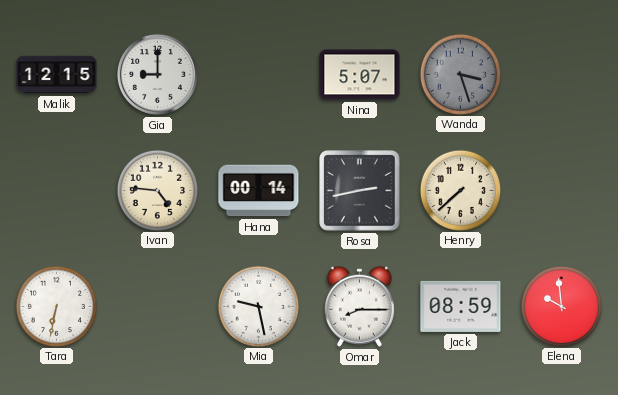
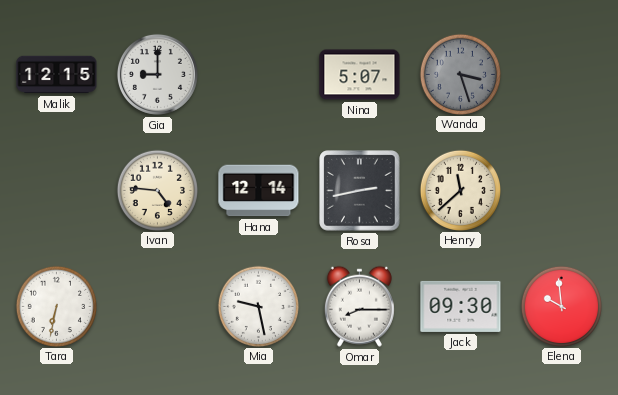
Hana: 00:14 -> 12:14 (259, 191)
Henry: 7:38 -> 11:38 (460, 190)
Jack: 08:59 -> 09:30 (461, 306)
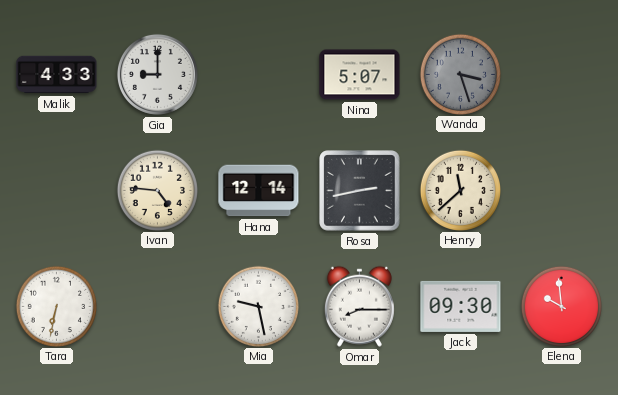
Malik: 12:15 -> 4:33 (57, 75)
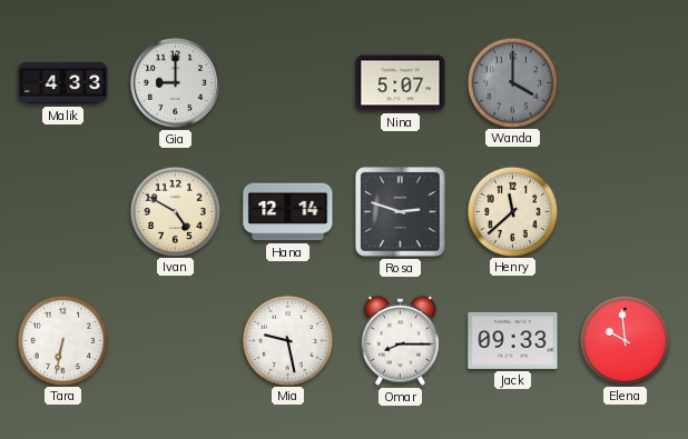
Wanda: 3:27 -> 4:00 (512, 82)
Ivan: 4:46 -> 4:50 (175, 211)
Rosa: 2:43 -> 2:48 (401, 212)
Jack: 09:30 -> 09:33 (513, 340)
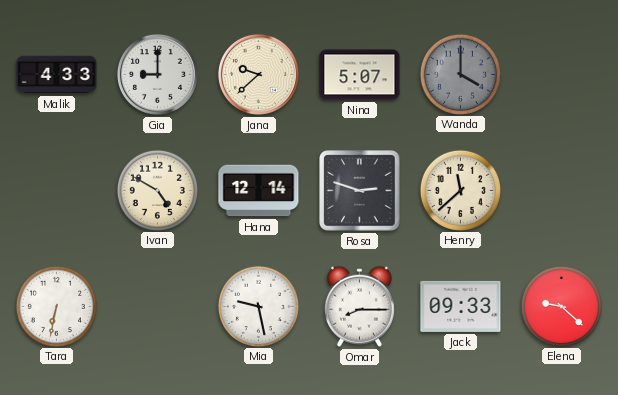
Jana: none -> 9:38 (258, 74)
Elena: 9:59 -> 9:22 (561, 306)
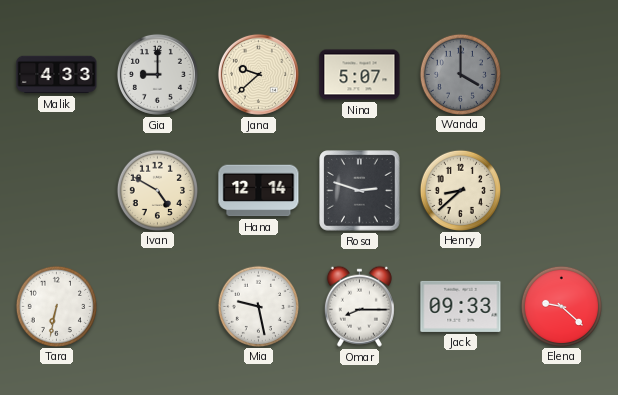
Henry: 11:38 -> 8:38 (460, 190)
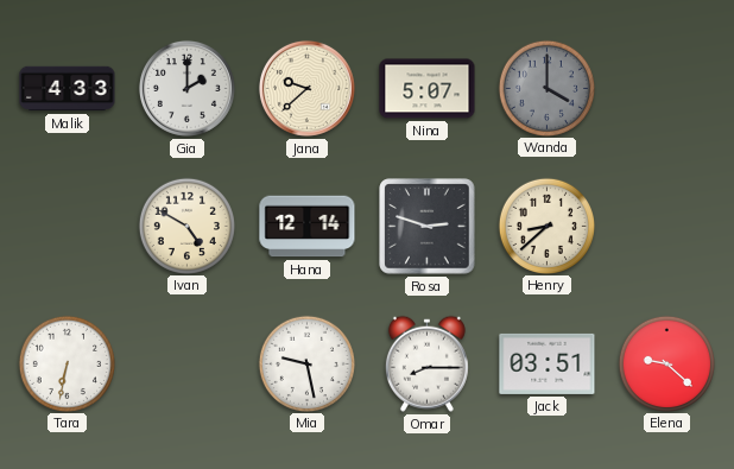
Gia: 9:00 -> 2:00 (186, 88)
Jack: 09:33 -> 03:51 (548, 363)
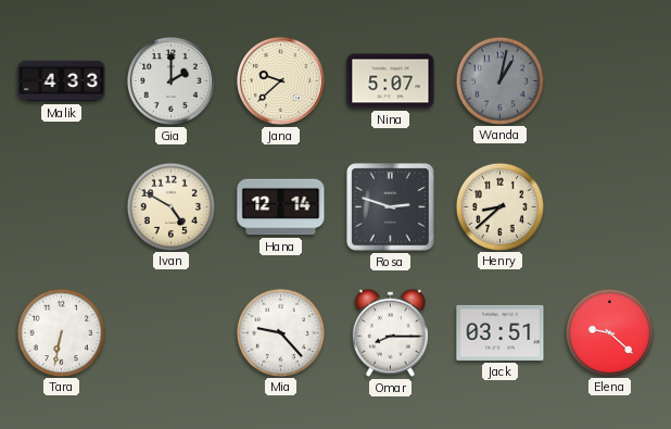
Wanda: 4:00 -> 1:02 (499, 80)
Mia: 9:28 -> 9:23 (280, 332)
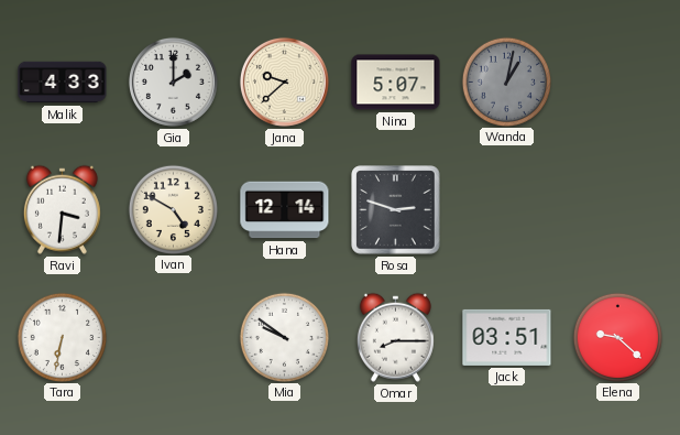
Ravi: none -> 3:31 (62, 209)
Henry: 8:38 -> none (499, 206)
Mia: 9:23 -> 9:51 (284, 337)
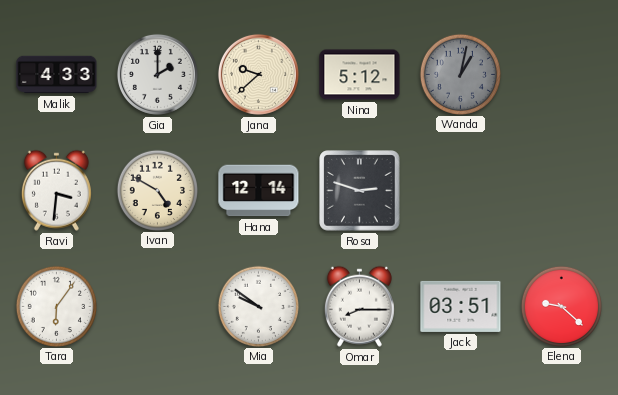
Nina: 5:07 -> 5:12 (360, 75)
Tara: 6:32 -> 6:06 (56, 306)
